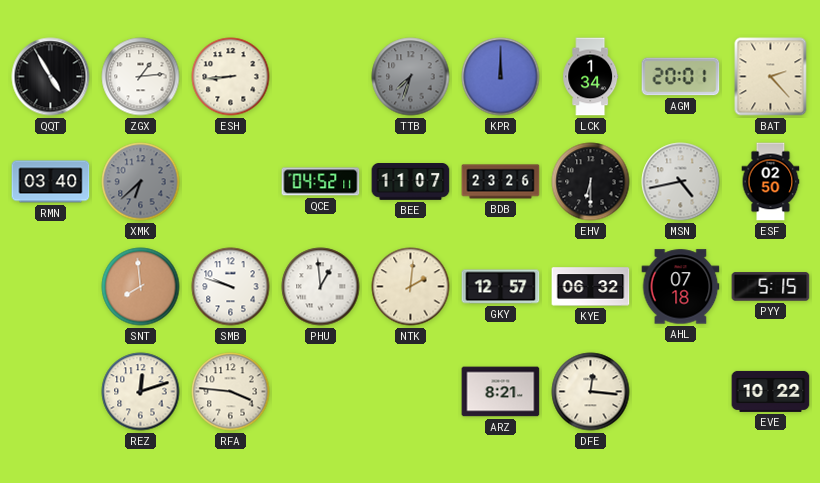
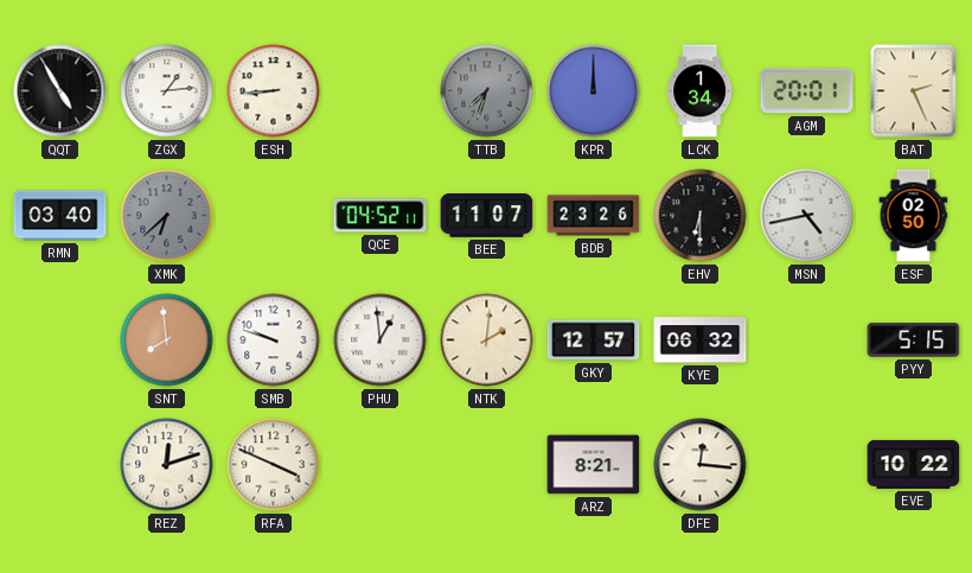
BAT: 2:23 -> 2:26 (914, 91)
AHL: 07:18 -> none (681, 287)
RFA: 3:46 -> 3:49 (274, 465)
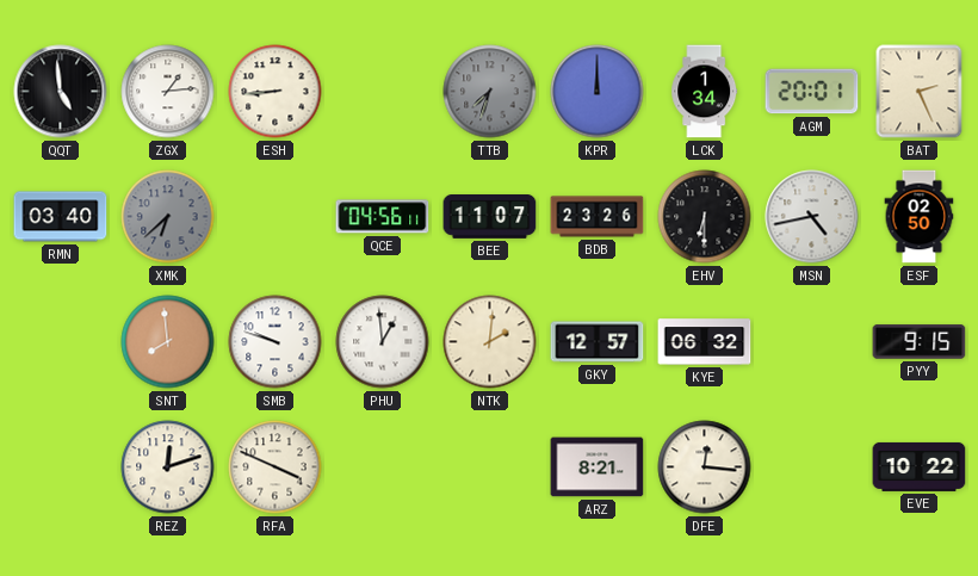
QQT: 4:55 -> 4:59 (61, 92)
QCE: 04:52 -> 04:56 (383, 217)
PYY: 5:15 -> 9:15 (920, 342)
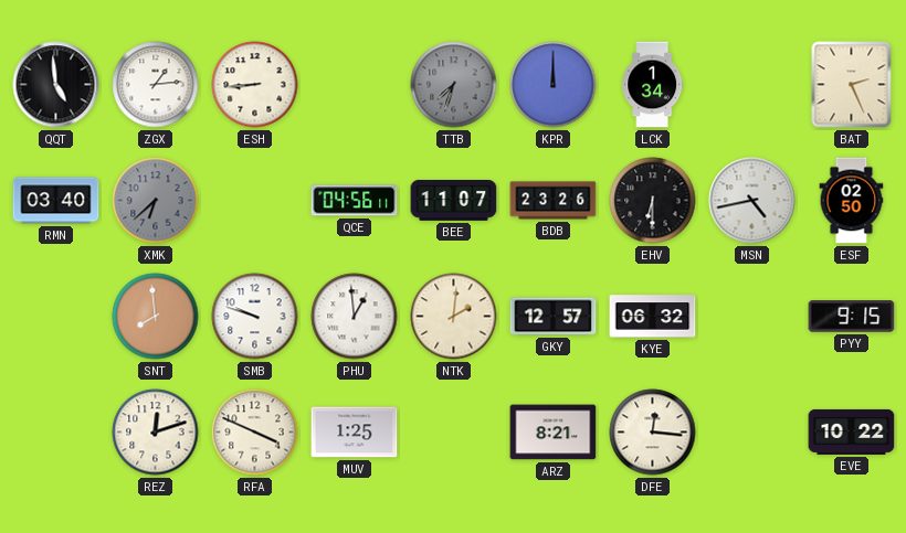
AGM: 20:01 -> none (812, 92)
MUV: none -> 1:25 (355, 433)
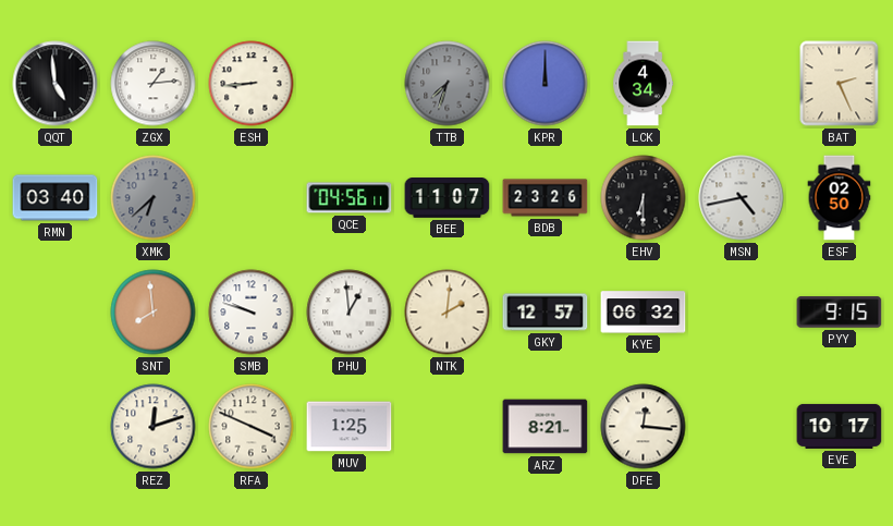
LCK: 1:34 -> 4:34 (644, 84)
EVE: 10:22 -> 10:17 (840, 426)
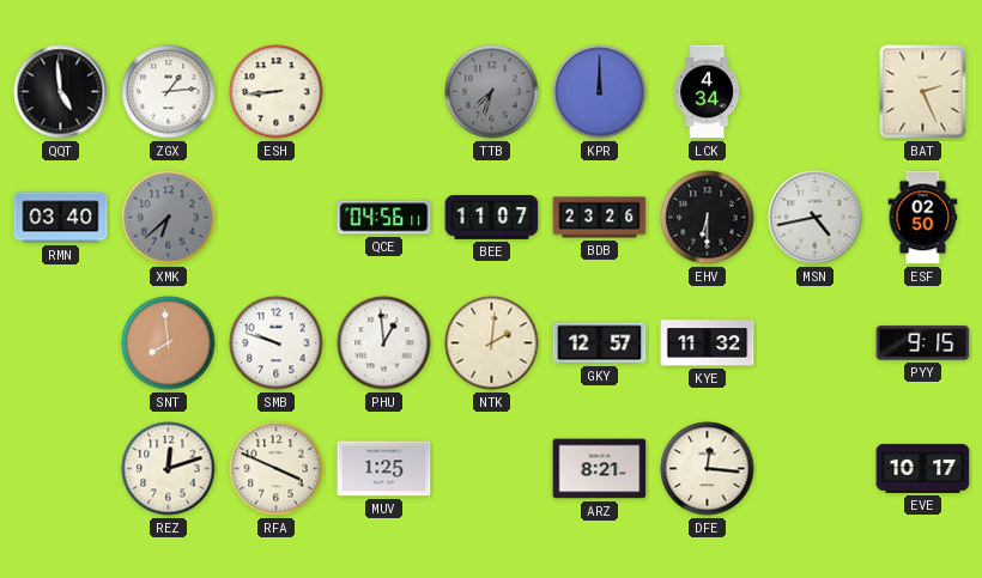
KYE: 06:32 -> 11:32 (708, 343)
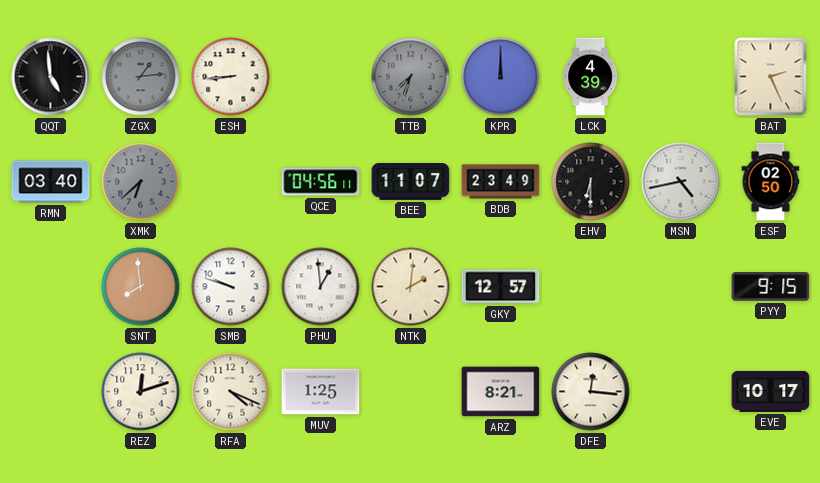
ZGX dial: white -> grey (141, 77)
LCK: 4:34 -> 4:39 (591, 77)
BDB: 23:26 -> 23:49 (501, 182)
KYE: 11:32 -> none (708, 343)
RFA: 3:49 -> 4:19 (231, 392)
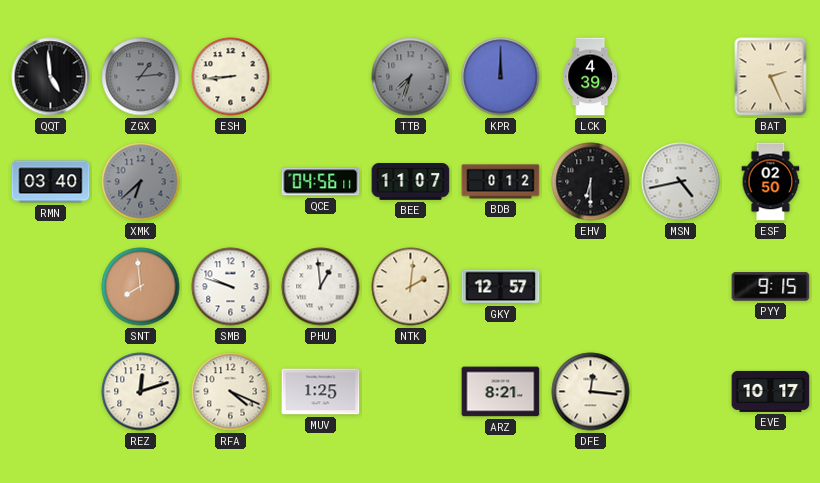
BDB: 23:49 -> 0:12 (501, 182)
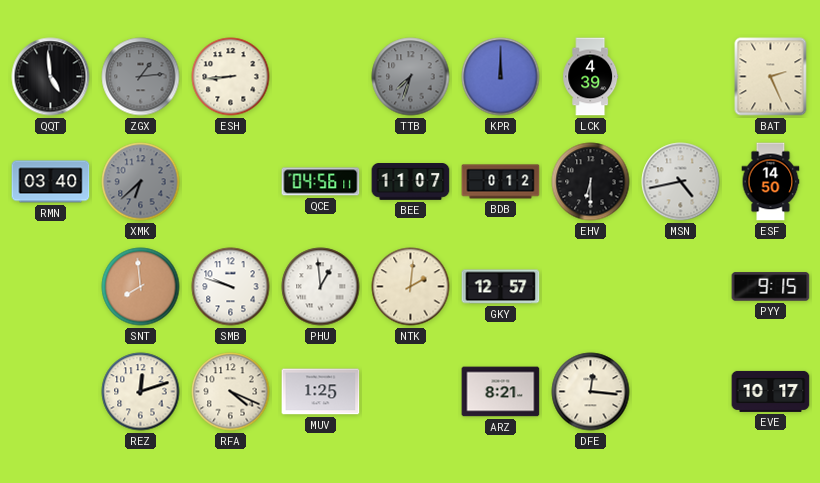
ESF: 02:50 -> 14:50 (771, 182)
